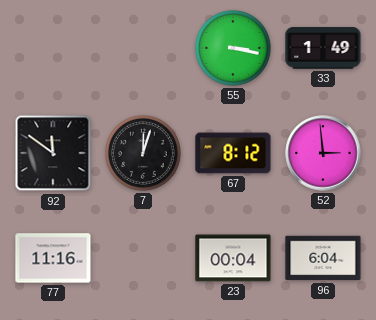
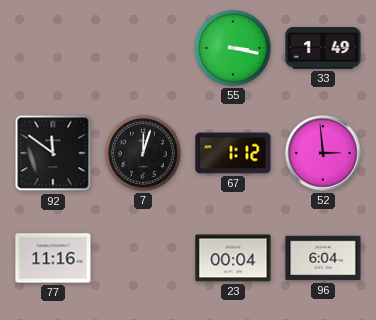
67: 8:12 -> 1:12 (233, 153)
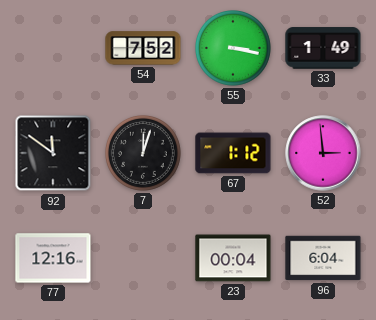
54: none -> 7:52 (143, 48)
77: 11:16 -> 12:16 (53, 258)
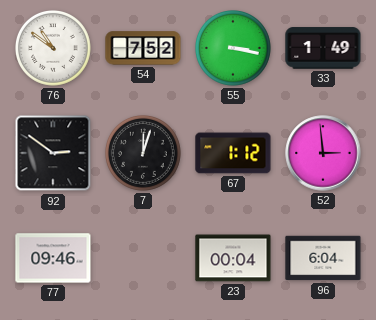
76: none -> 10:51 (54, 49)
92: 11:51 -> 2:51 (53, 153)
77: 12:16 -> 09:46 (53, 258)
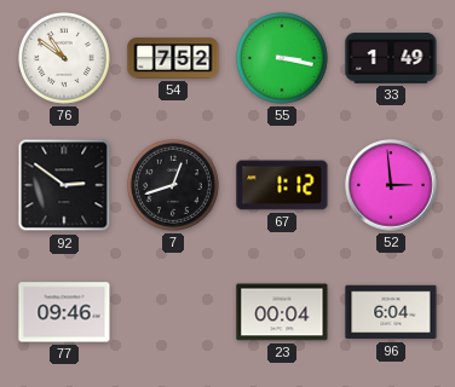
7: 12:03 -> 12:42 (174, 186)
